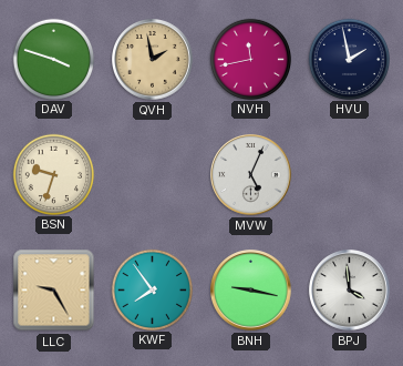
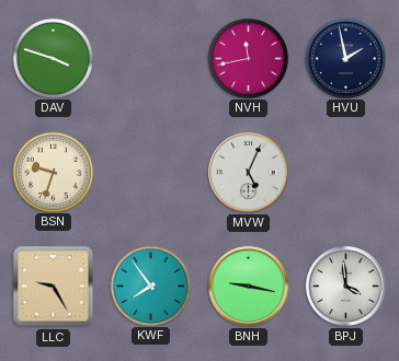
QVH: 1:58 -> none (153, 60)
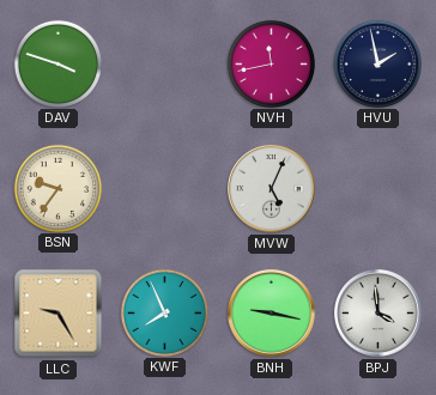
BSN: 9:33 -> 9:36 (57, 188)
KWF: 7:54 -> 7:56 (164, 312)
